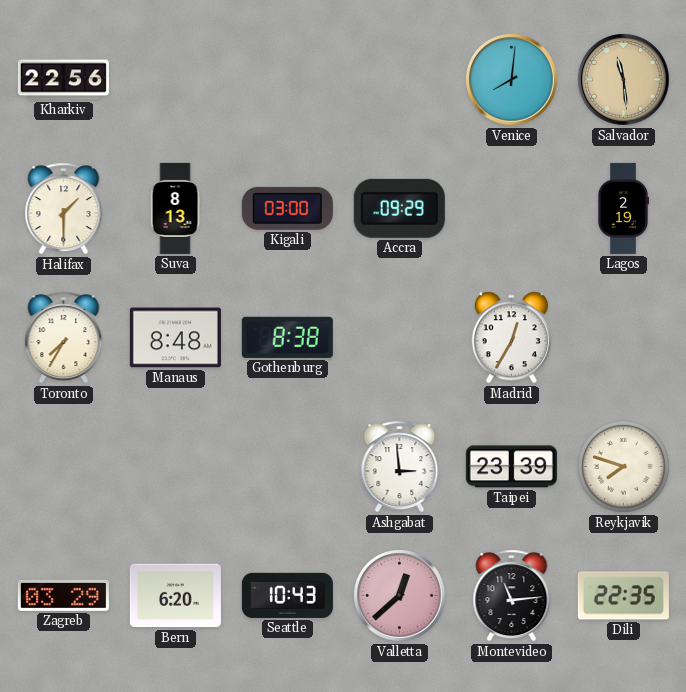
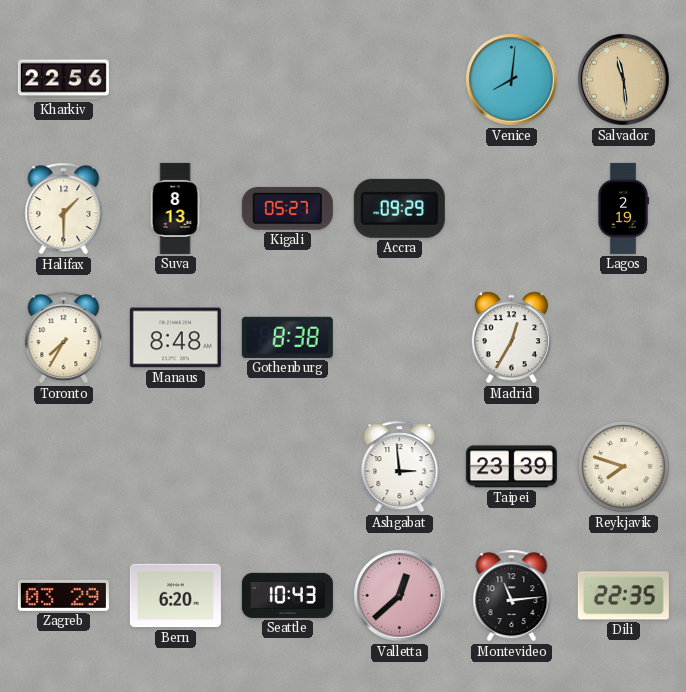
Kigali: 03:00 -> 05:27 (287, 208)
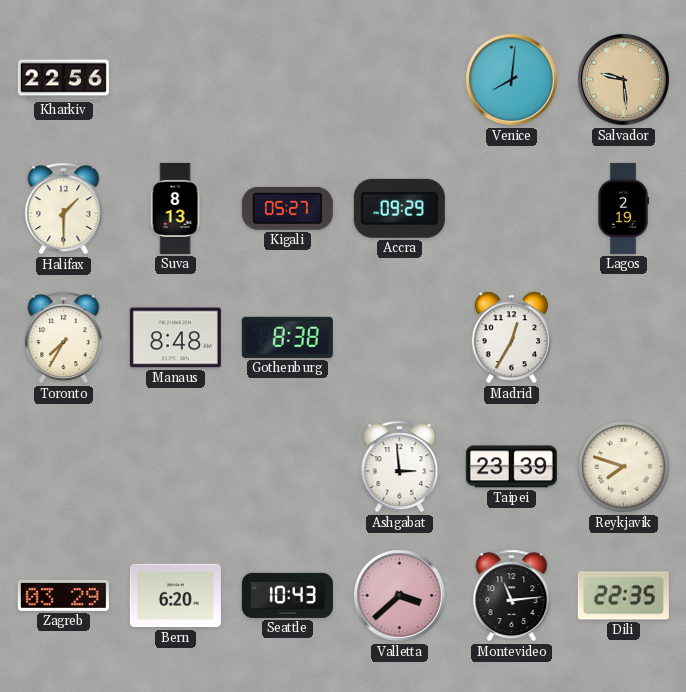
Salvador: 11:29 -> 9:29 (624, 80)
Valletta: 12:38 -> 3:38 (400, 596)
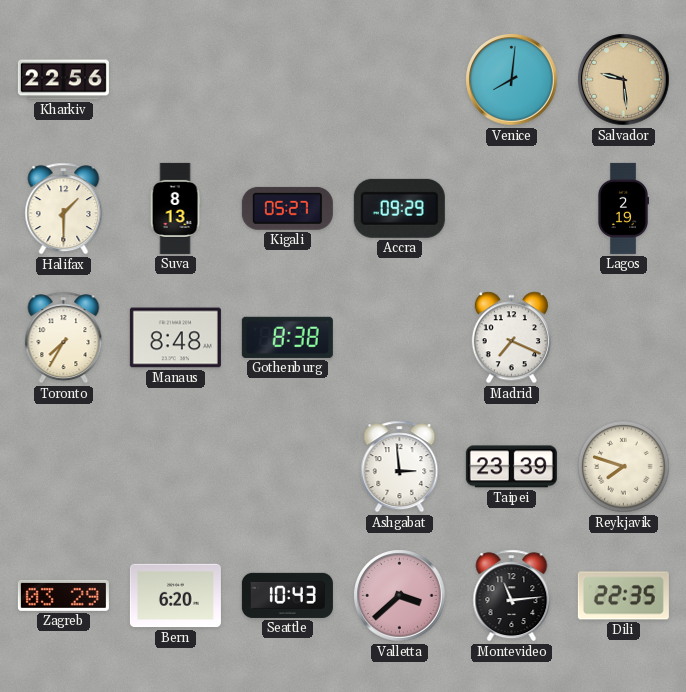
Madrid: 12:35 -> 7:19 (511, 338)
